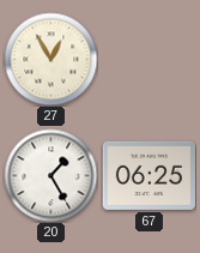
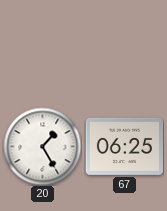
27: 12:55 -> none (50, 59)
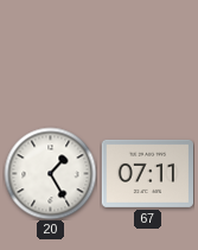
67: 06:25 -> 07:11 (147, 173)
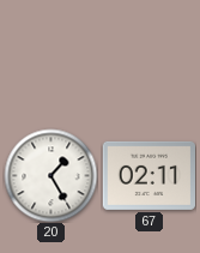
67: 07:11 -> 02:11 (149, 175)
